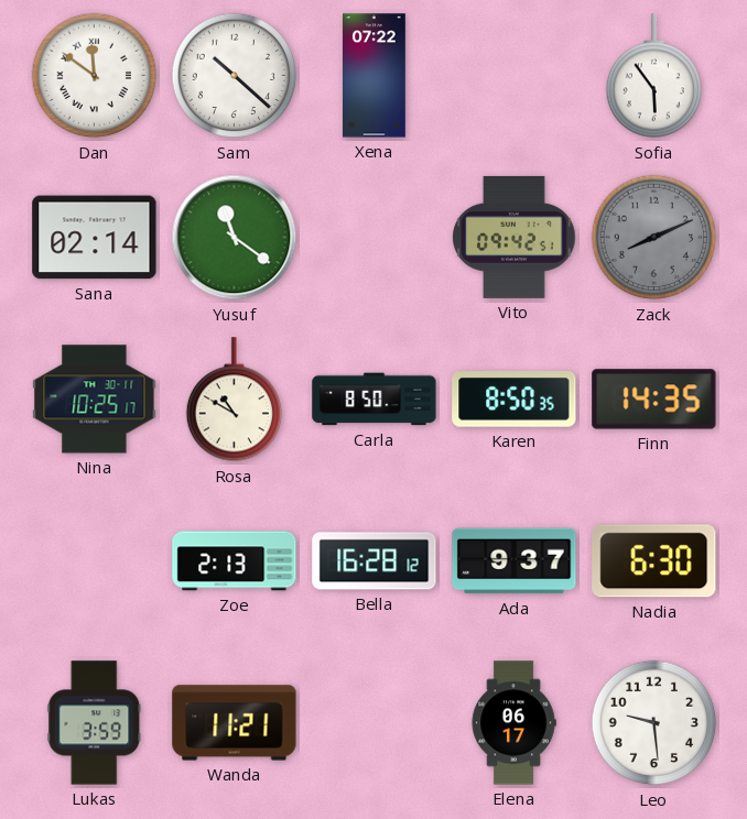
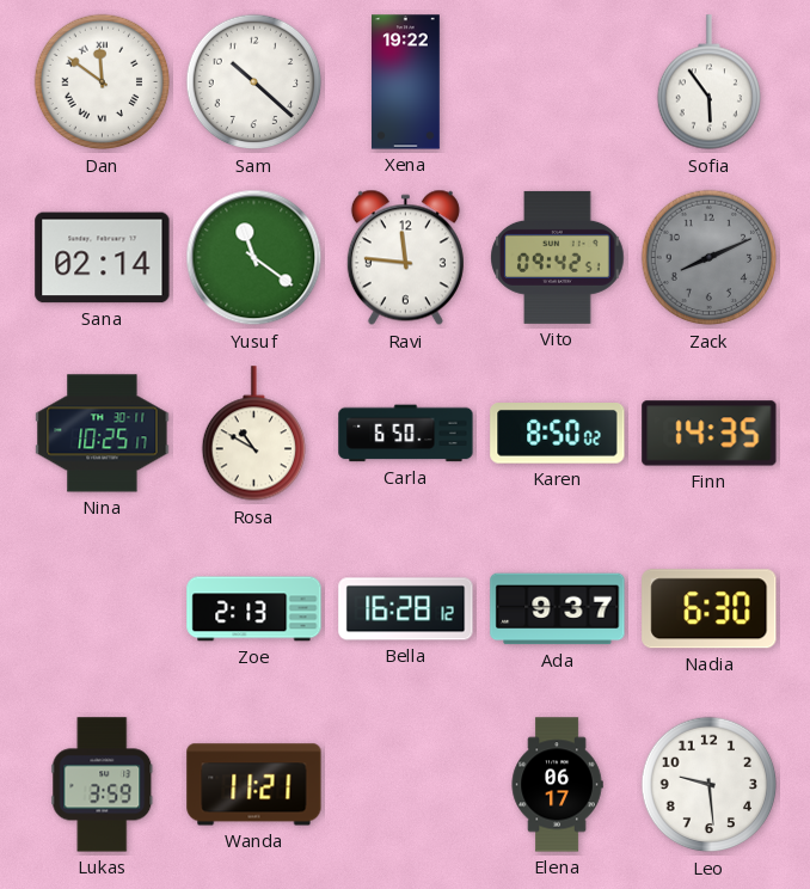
Xena: 07:22 -> 19:22 (406, 82)
Ravi: none -> 11:46 (405, 258)
Carla: 8:50 -> 6:50 (406, 434)
Karen: 8:50:35 -> 8:50:02 (558, 434)
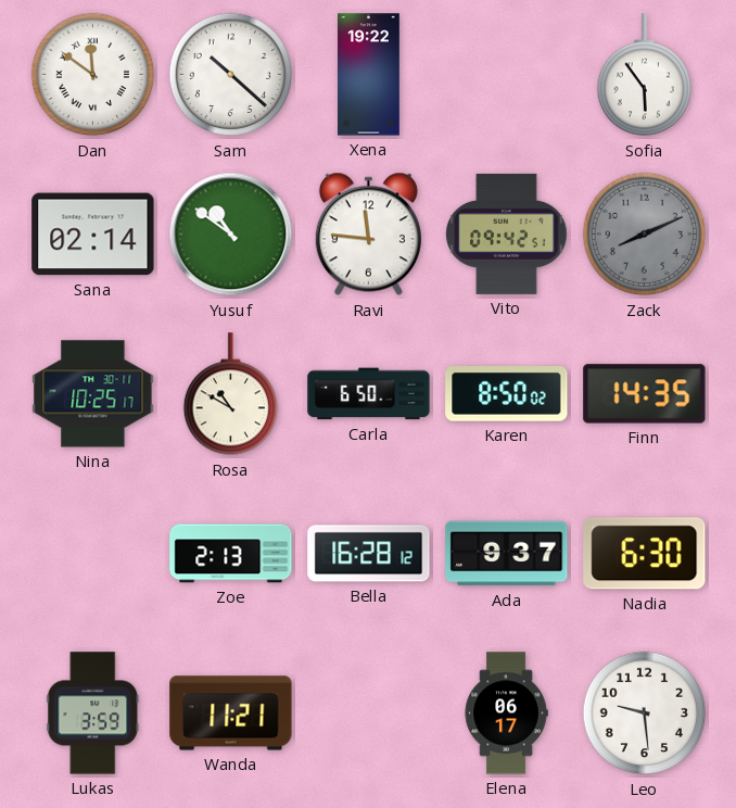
Yusuf: 11:21 -> 10:51 (231, 235)
